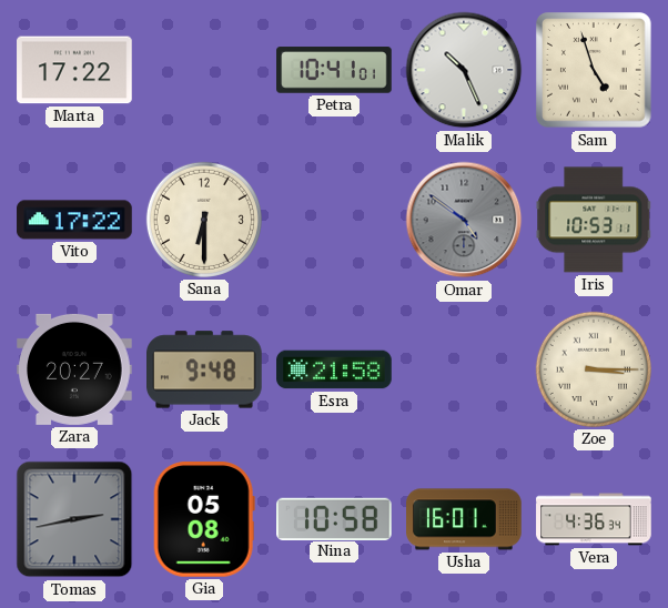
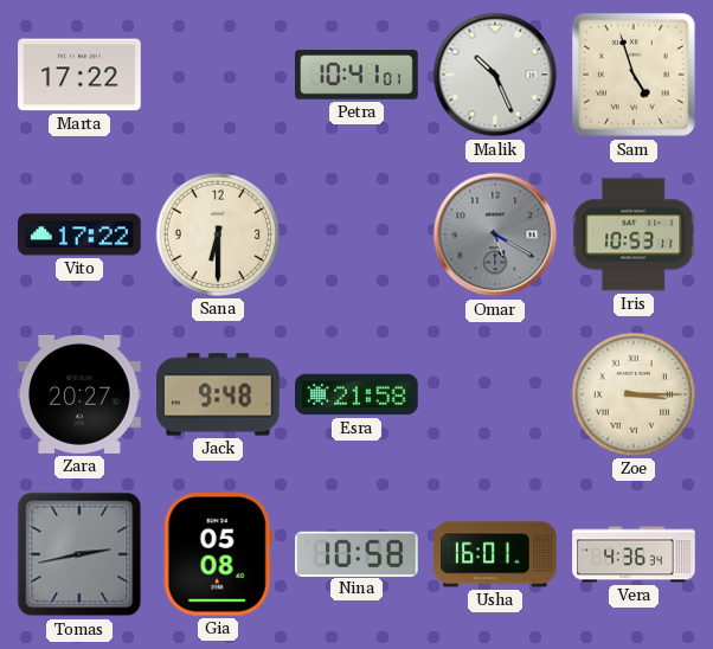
Omar: 4:51 -> 5:20 (495, 234)
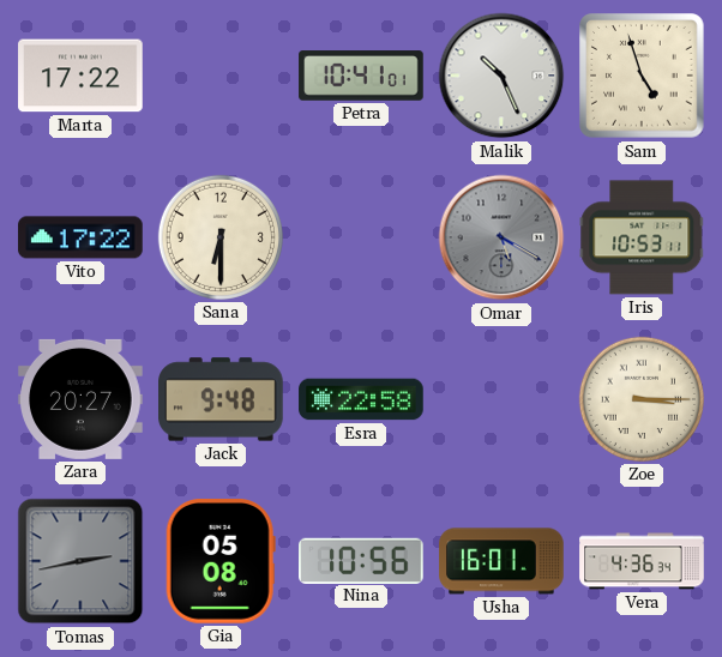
Esra: 21:58 -> 22:58 (361, 399)
Nina: 10:58 -> 10:56 (362, 560)
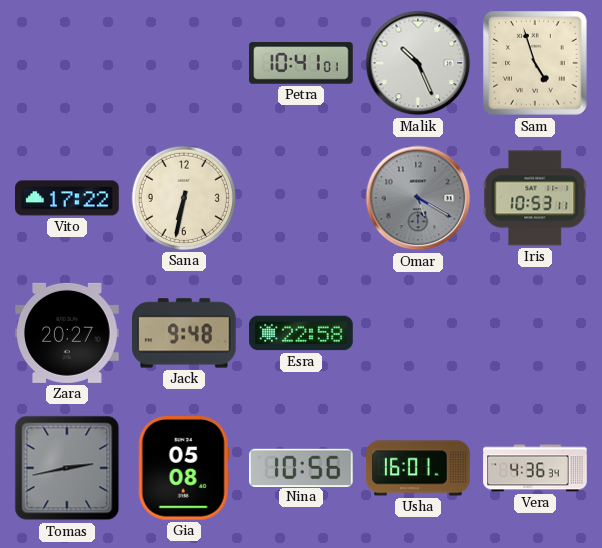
Marta: 17:22 -> none (80, 76)
Sana: 6:30 -> 6:32 (184, 198)
Zoe: 3:15 -> none (642, 399)
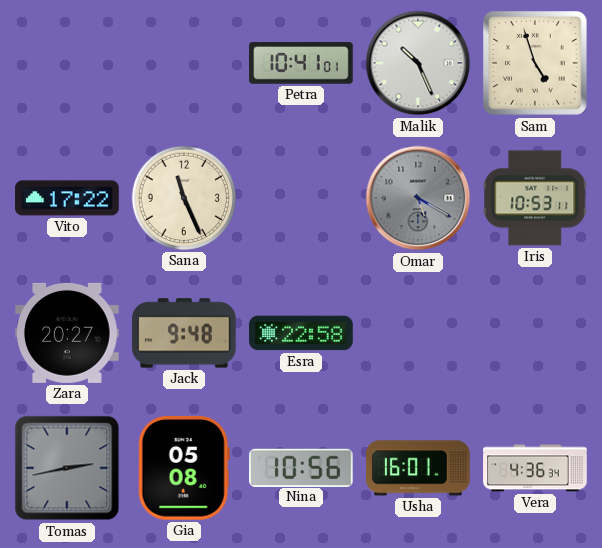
Sana: 6:32 -> 11:26 (184, 198)
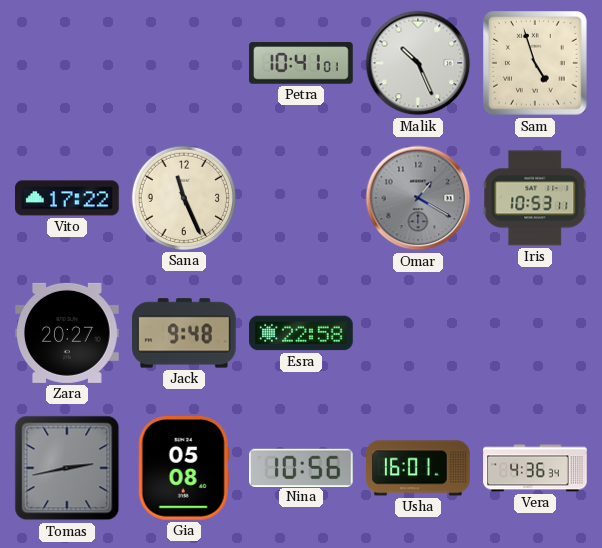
Omar: 5:20 -> 1:20 (418, 198)
